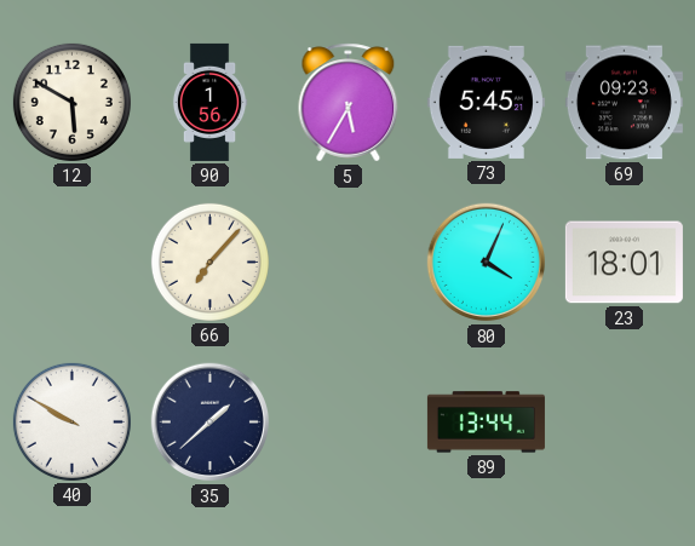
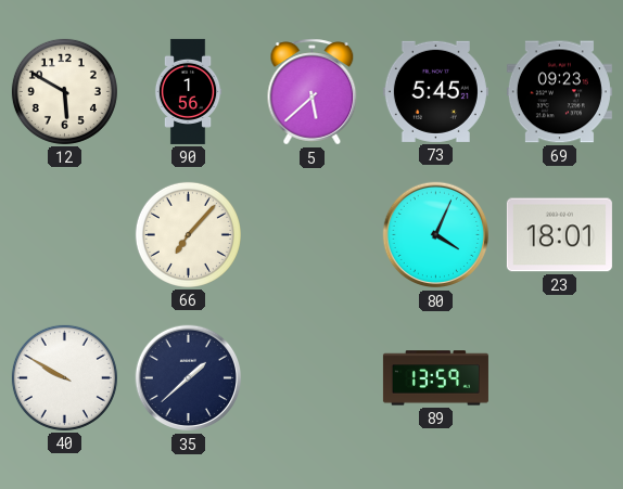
5: 5:35 -> 5:38 (313, 92)
89: 13:44 -> 13:59 (435, 378)
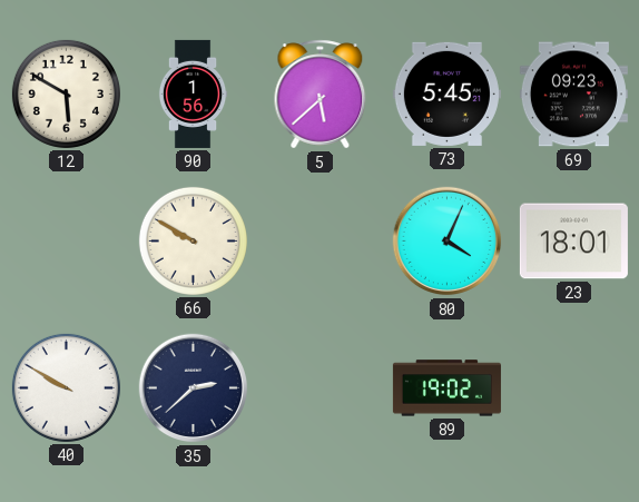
66: 7:07 -> 9:50 (193, 240)
35: 1:38 -> 2:38 (194, 388)
89: 13:59 -> 19:02 (446, 388)
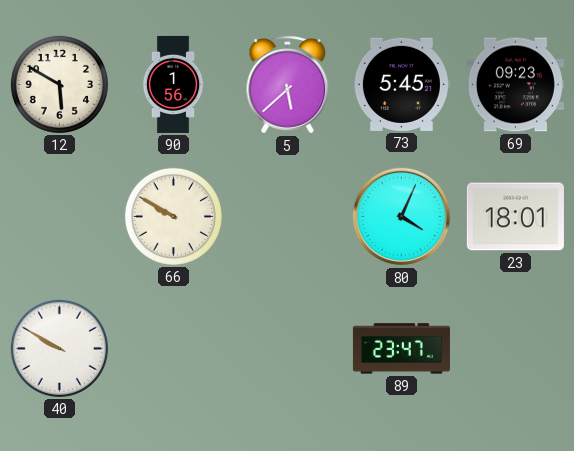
35: 2:38 -> none (194, 388)
89: 19:02 -> 23:47 (401, 349)
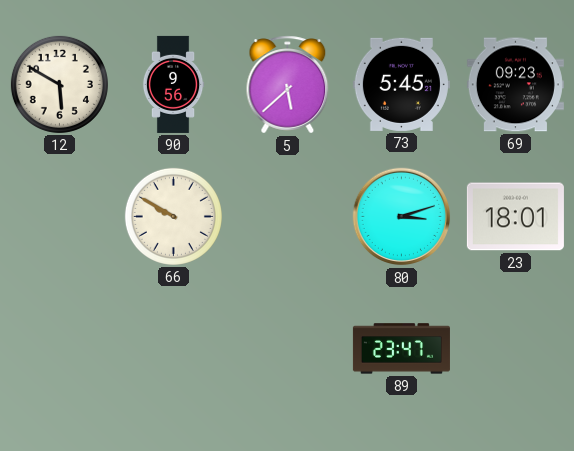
90: 1:56 -> 9:56 (173, 84)
80: 4:04 -> 3:12 (402, 217)
40: 9:50 -> none (59, 348)
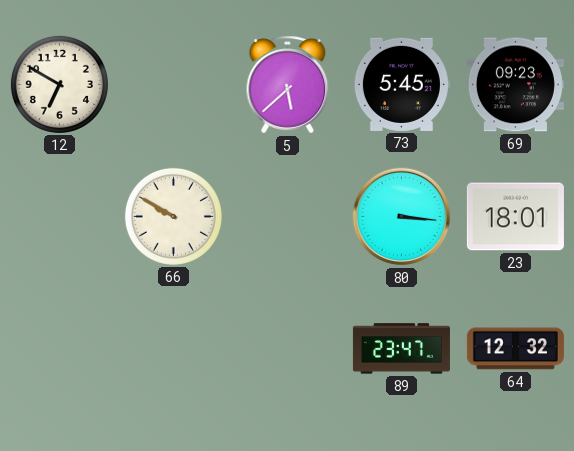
12: 5:50 -> 6:50 (59, 84)
90: 9:56 -> none (173, 84)
80: 3:12 -> 3:16 (402, 217)
64: none -> 12:32 (515, 349)
